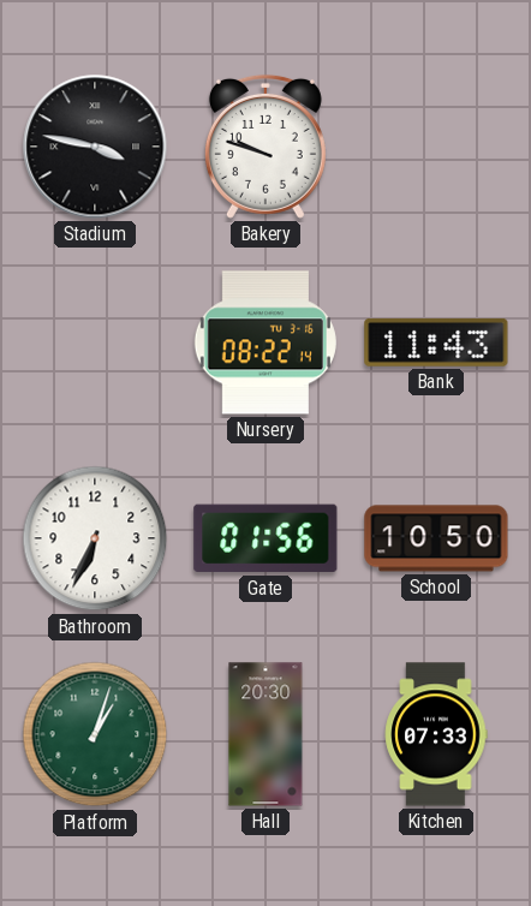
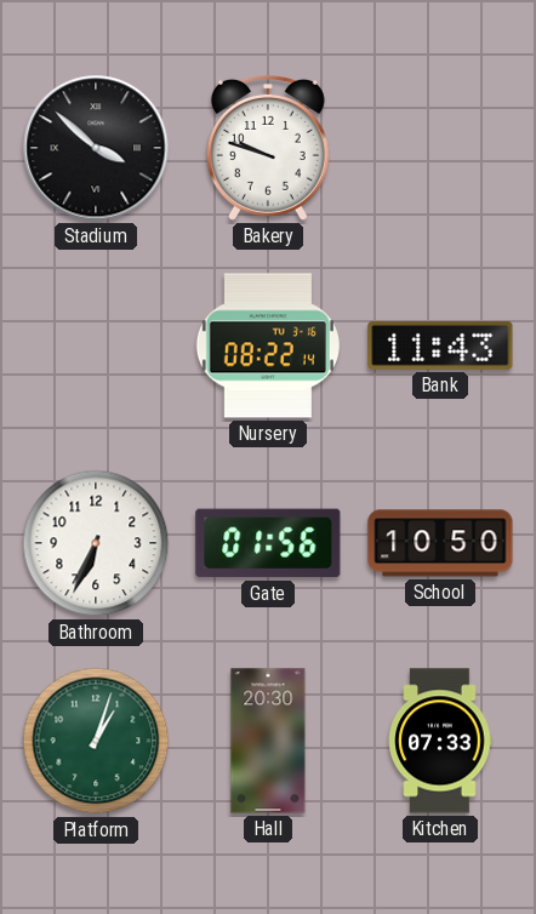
Stadium: 3:47 -> 3:52 (96, 148)
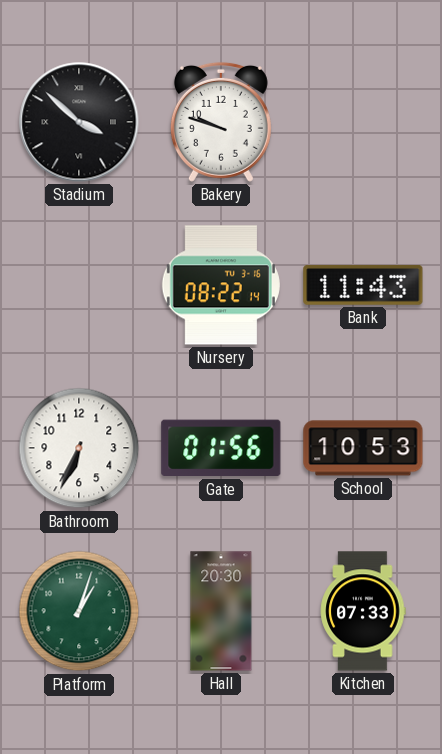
School: 10:50 -> 10:53 (363, 448)
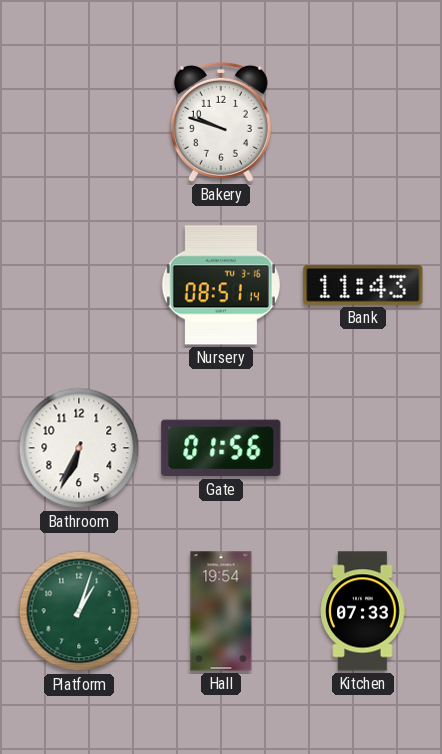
Stadium: 3:52 -> none (79, 122)
Nursery: 08:22 -> 08:51 (221, 285)
School: 10:53 -> none (363, 448)
Hall: 20:30 -> 19:54 (221, 611)
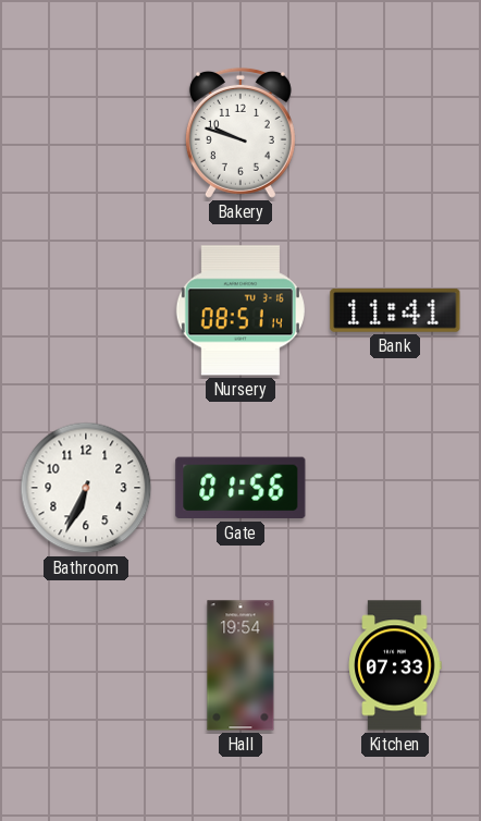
Bank: 11:43 -> 11:41 (395, 310)
Platform: 1:03 -> none (79, 611)
